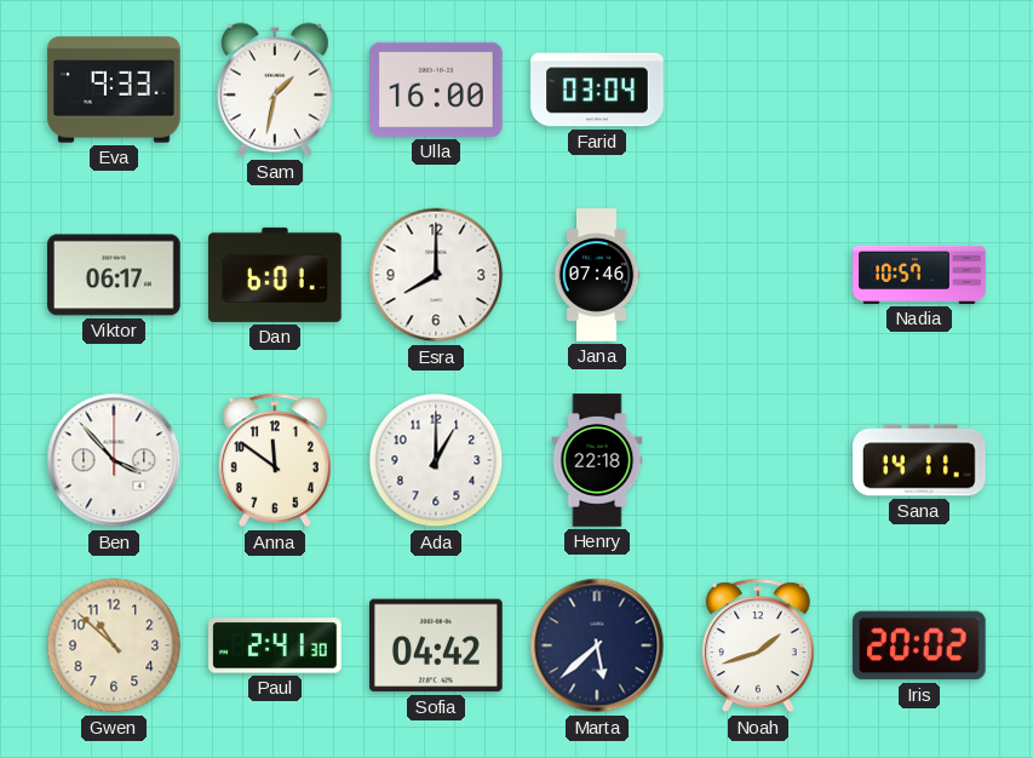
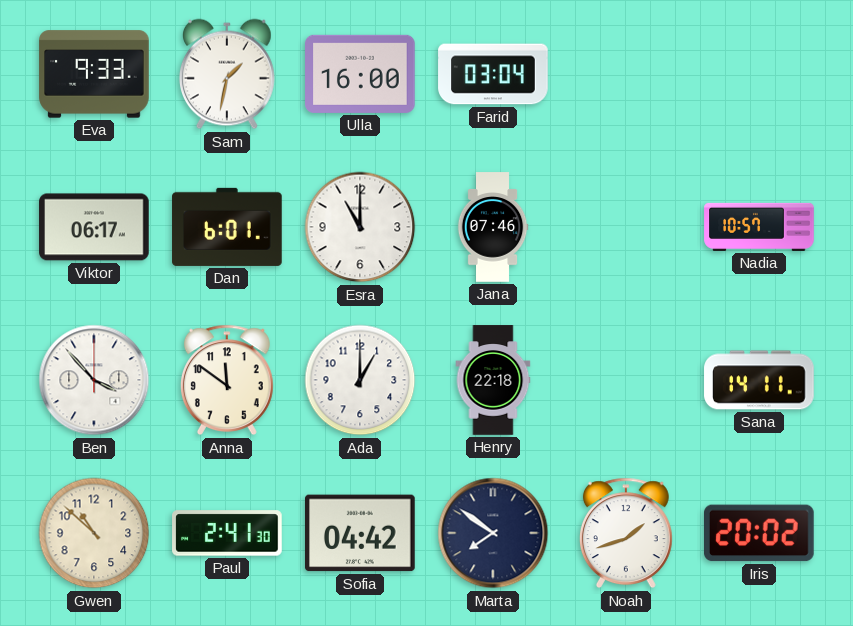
Esra: 8:00 -> 11:00 (360, 227)
Marta: 5:38 -> 7:51 (493, 533)
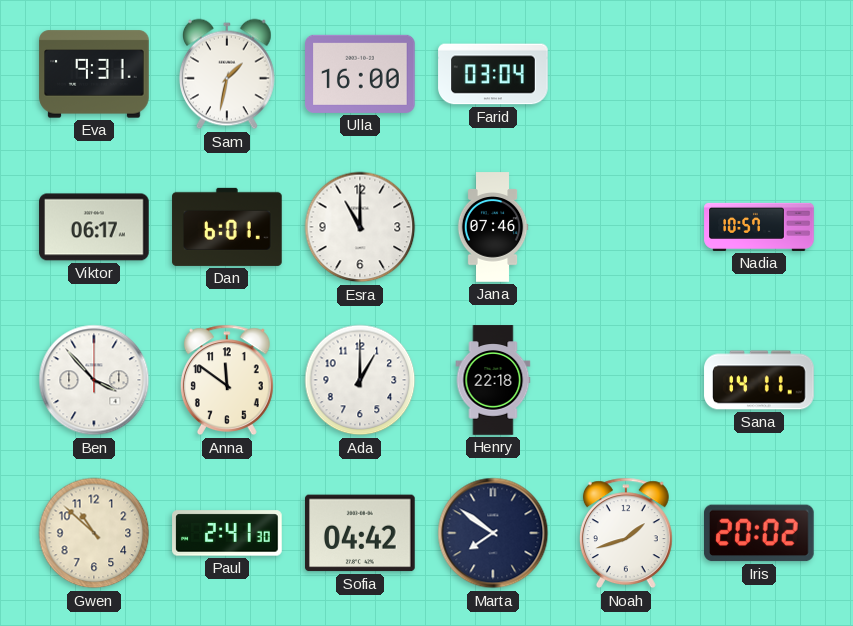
Eva: 9:33 -> 9:31 (94, 74)
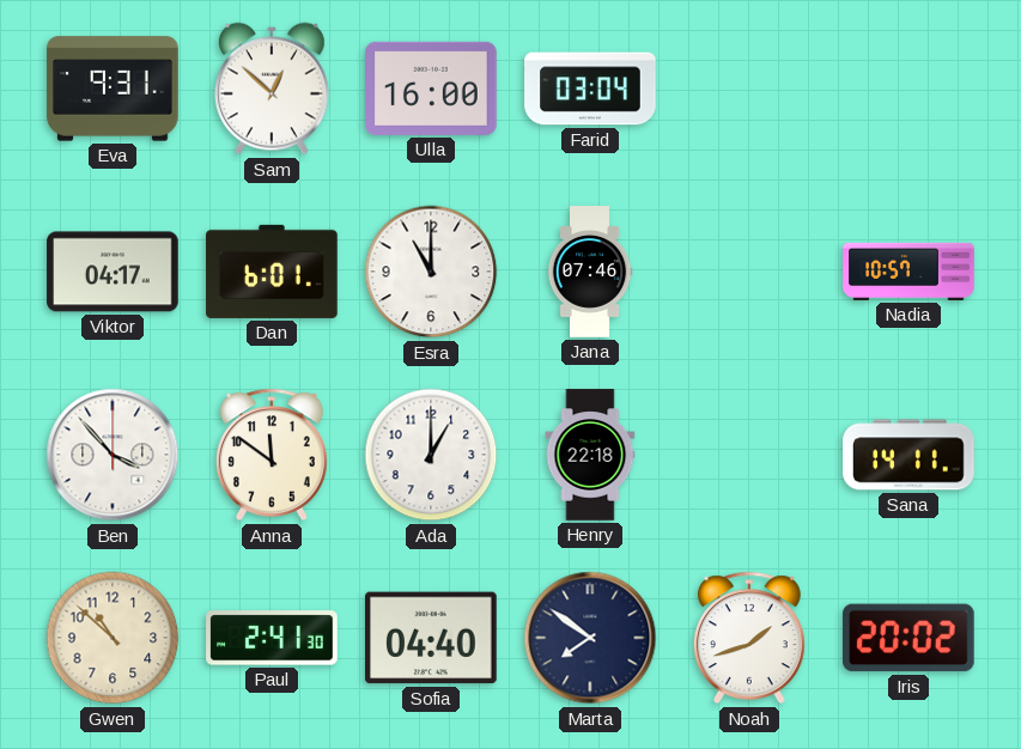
Sam: 1:32 -> 12:52 (272, 89)
Viktor: 06:17 -> 04:17 (113, 272)
Sofia: 04:42 -> 04:40 (432, 638)
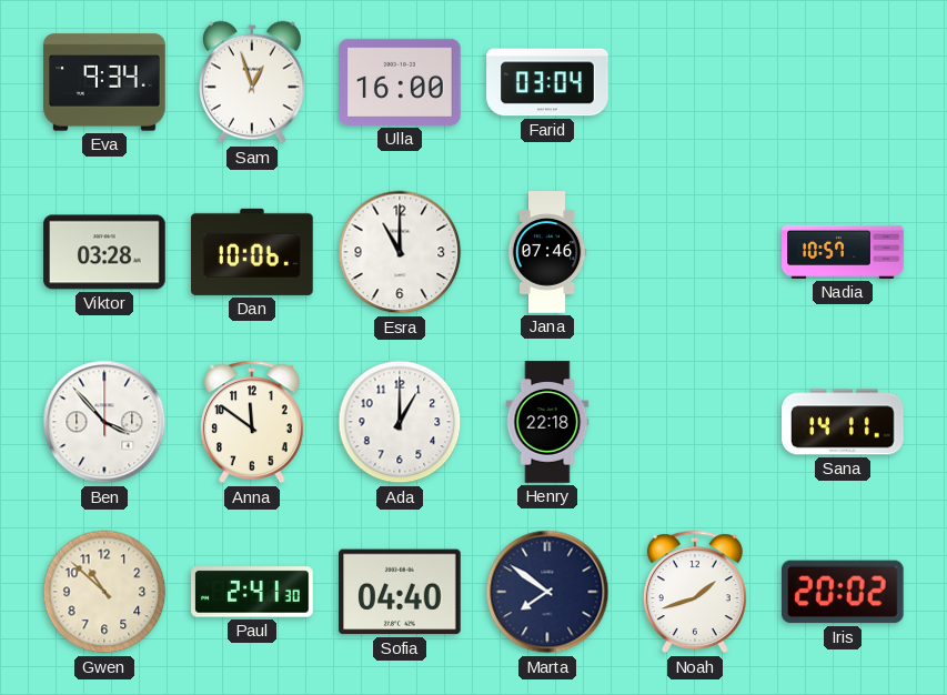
Eva: 9:31 -> 9:34 (104, 82)
Sam: 12:52 -> 12:57 (252, 82)
Viktor: 04:17 -> 03:28 (104, 252)
Dan: 6:01 -> 10:06 (252, 252)
